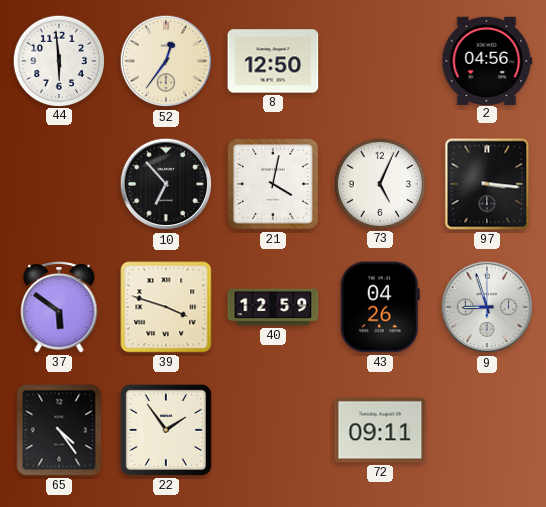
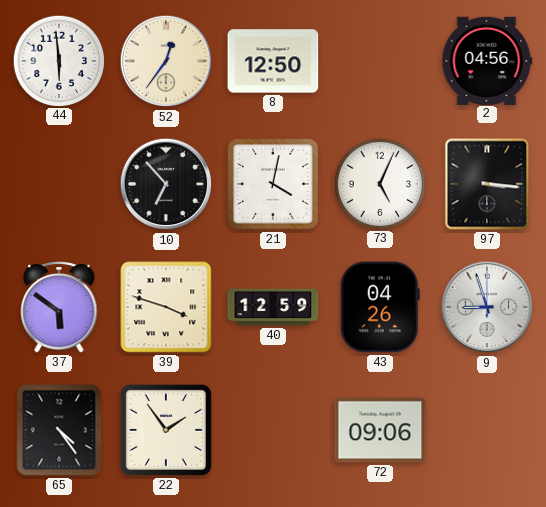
72: 09:11 -> 09:06 (380, 430)
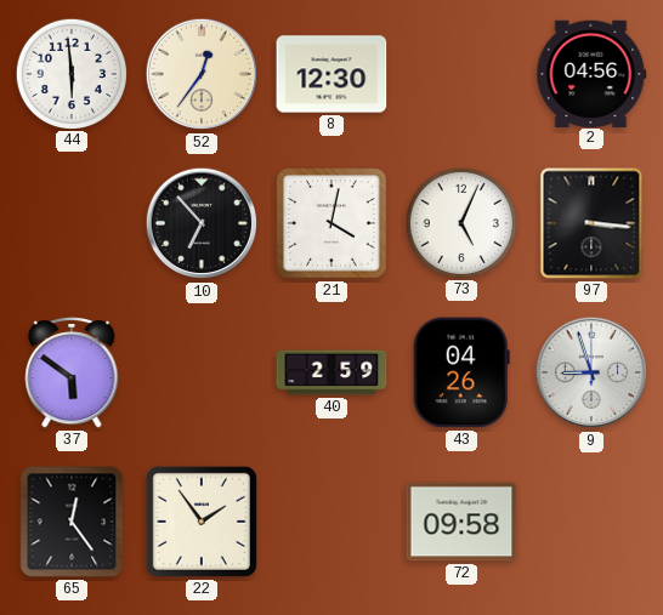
8: 12:50 -> 12:30 (331, 74)
39: 3:48 -> none (166, 307)
40: 12:59 -> 2:59 (331, 372)
65: 4:24 -> 12:24 (72, 522)
72: 09:06 -> 09:58 (461, 522)
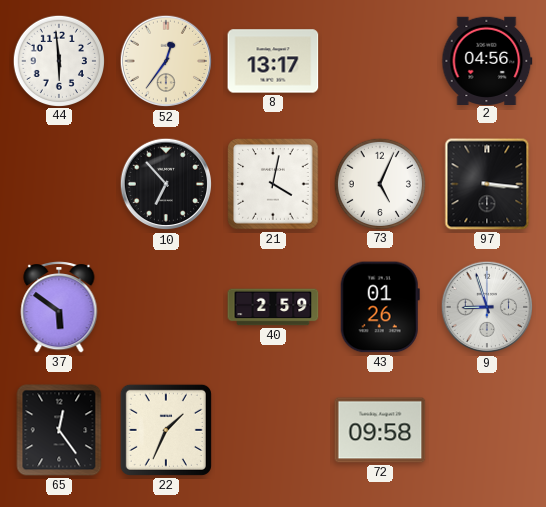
8: 12:30 -> 13:17 (273, 61)
43: 04:26 -> 01:26 (380, 307)
22: 1:54 -> 1:34 (166, 430)
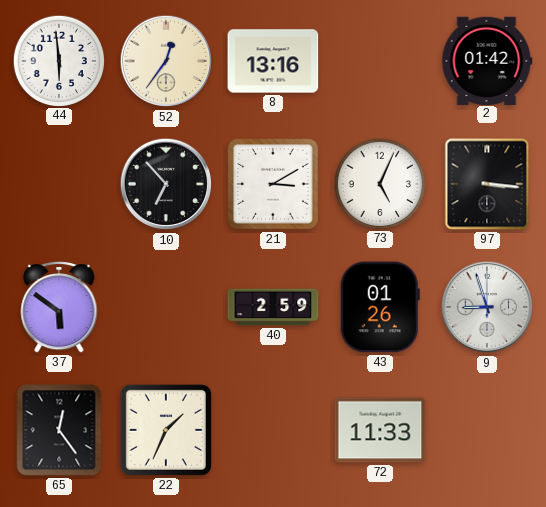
8: 13:17 -> 13:16 (273, 61)
2: 04:56 -> 01:42 (487, 60)
21: 4:02 -> 3:10 (273, 184)
72: 09:58 -> 11:33 (380, 430)
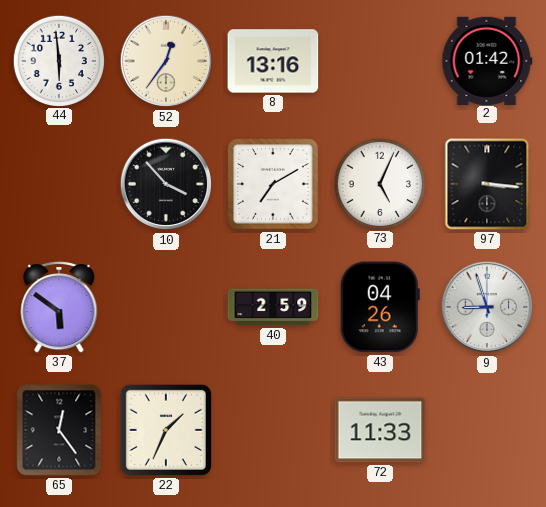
10: 6:53 -> 3:53 (166, 184)
21: 3:10 -> 7:10 (273, 184)
43: 01:26 -> 04:26 (380, 307)
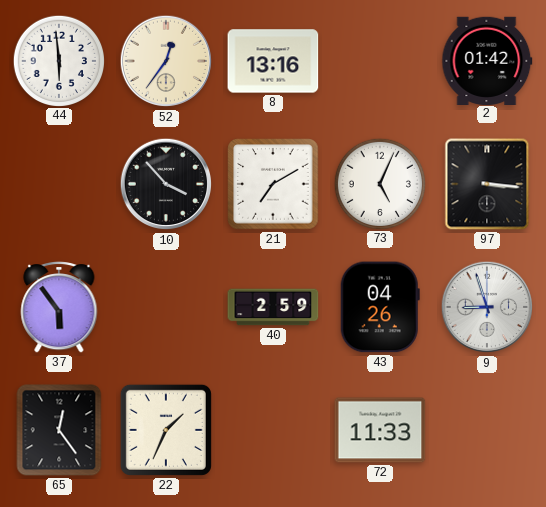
37: 5:51 -> 5:54 (59, 308)
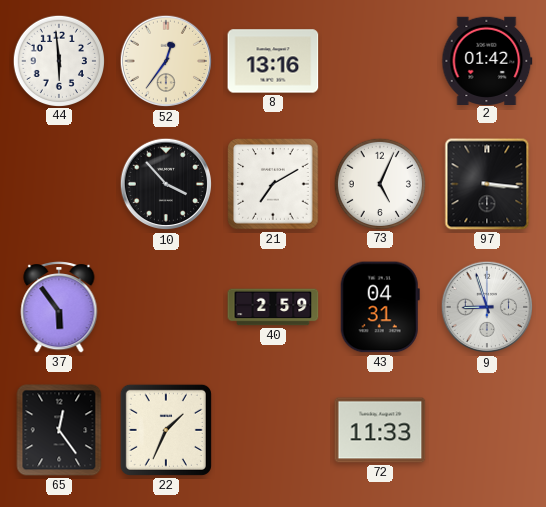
43: 04:26 -> 04:31 (380, 307)
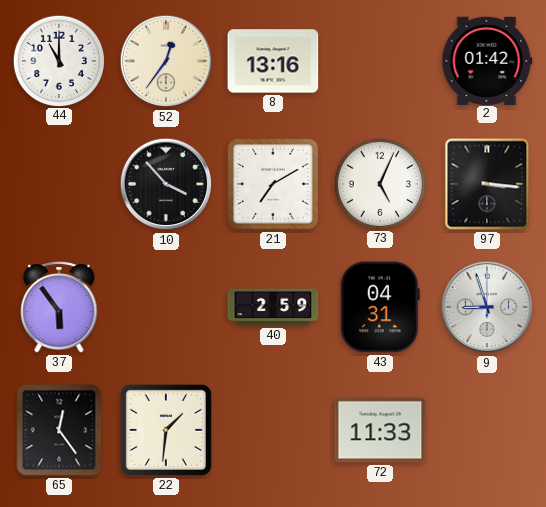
44: 5:59 -> 11:00 (58, 60)
22: 1:34 -> 1:31 (166, 430)
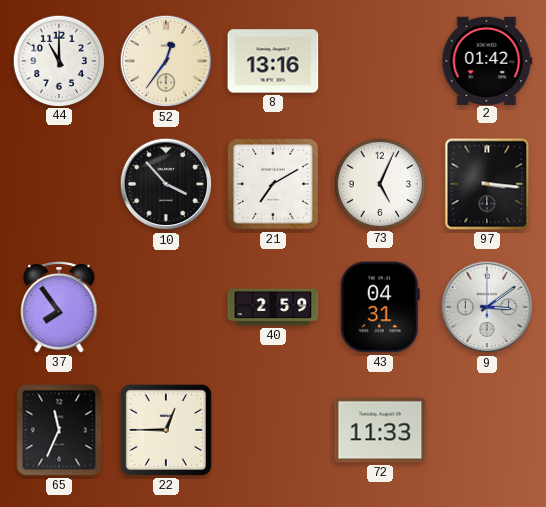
37: 5:54 -> 7:54 (59, 308)
9: 8:57 -> 3:09 (487, 307)
65: 12:24 -> 11:34 (59, 430)
22: 1:31 -> 12:45 (166, 430)
